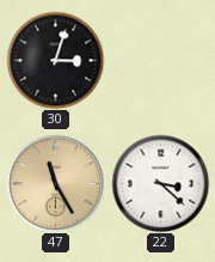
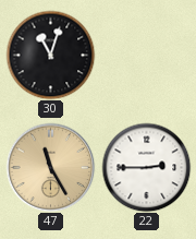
30: 3:03 -> 11:03 (50, 55)
22: 3:22 -> 2:45 (146, 167)
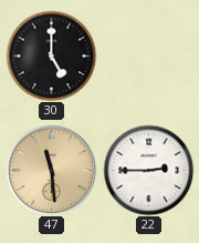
30: 11:03 -> 5:00 (51, 55)
47: 11:25 -> 11:29 (51, 170)
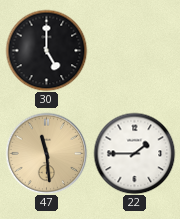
22: 2:45 -> 1:45 (134, 153)
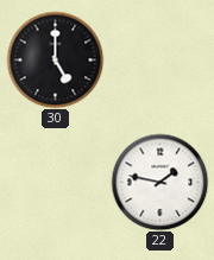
47: 11:29 -> none (46, 153)
22: 1:45 -> 1:47 (159, 182)
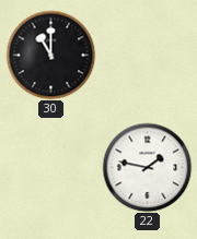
30: 5:00 -> 11:00 (50, 55)
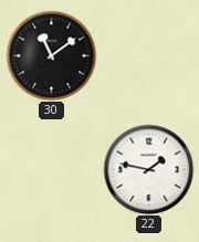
30: 11:00 -> 11:09 (51, 55)
